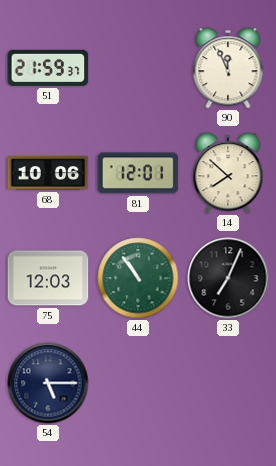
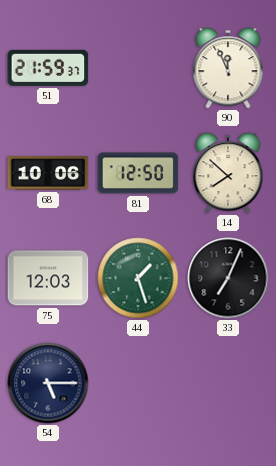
81: 12:01 -> 12:50 (138, 173)
44: 10:54 -> 1:27 (138, 278)
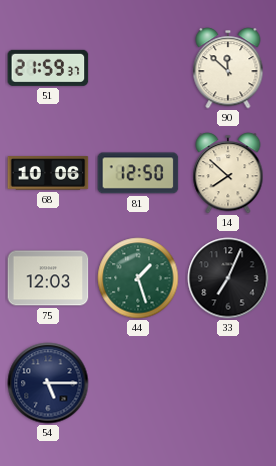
90: 11:56 -> 11:52 (228, 68)
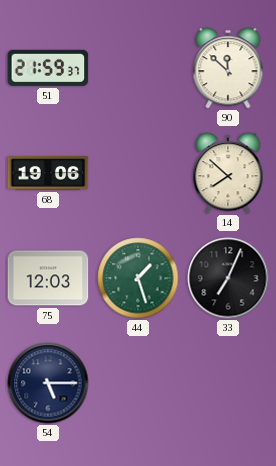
68: 10:06 -> 19:06 (48, 173)
81: 12:50 -> none (138, 173)
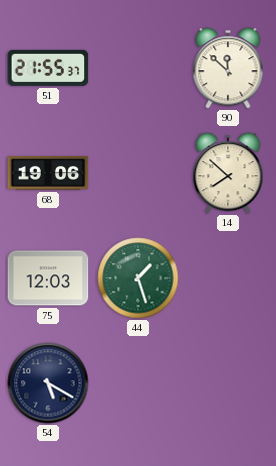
51: 21:59 -> 21:55 (48, 68)
33: 7:04 -> none (228, 278)
54: 5:15 -> 5:20 (48, 383)
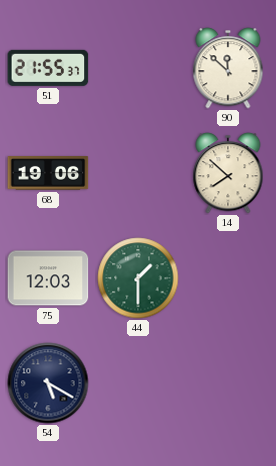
44: 1:27 -> 1:30 (138, 278)
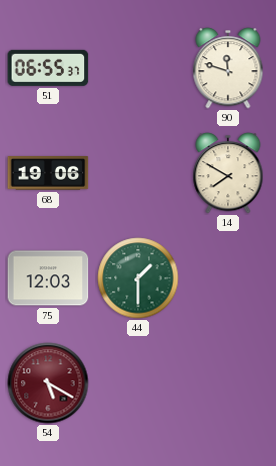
51: 21:55 -> 06:55 (48, 68)
90: 11:52 -> 11:48 (228, 68)
14: 7:52 -> 7:50 (228, 173)
54 dial: navy -> burgundy (48, 383)
